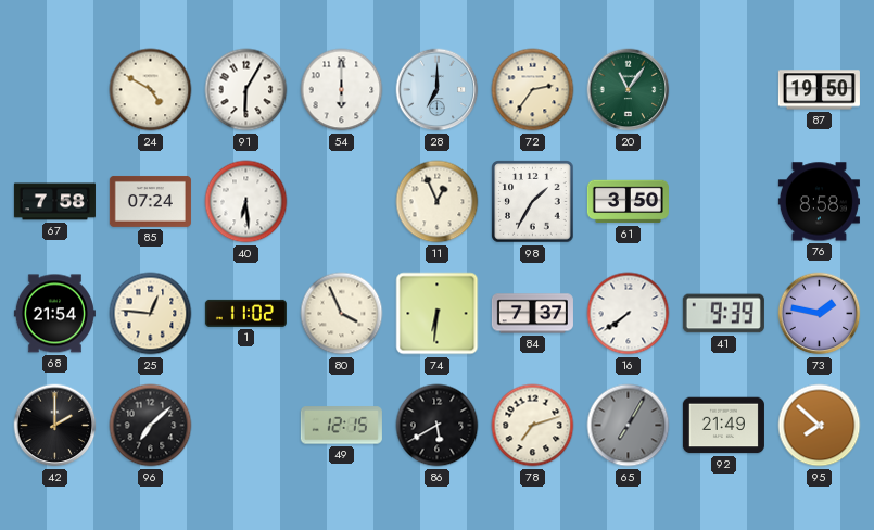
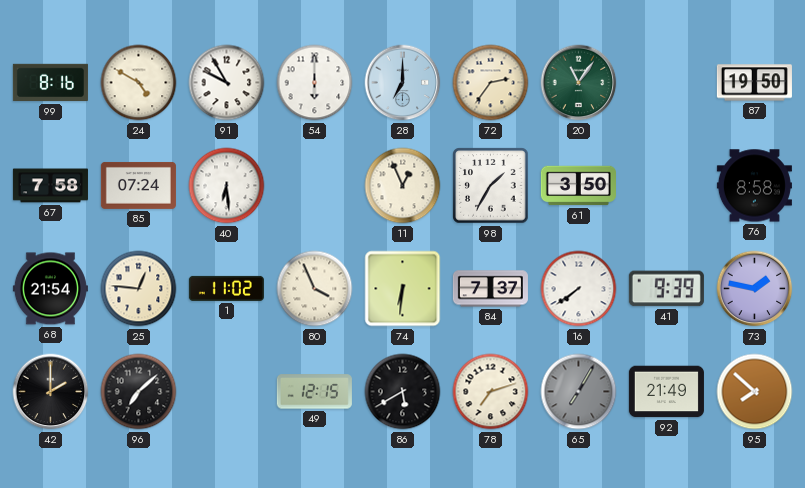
99: none -> 8:16 (50, 83)
91: 6:05 -> 9:55 (227, 83)
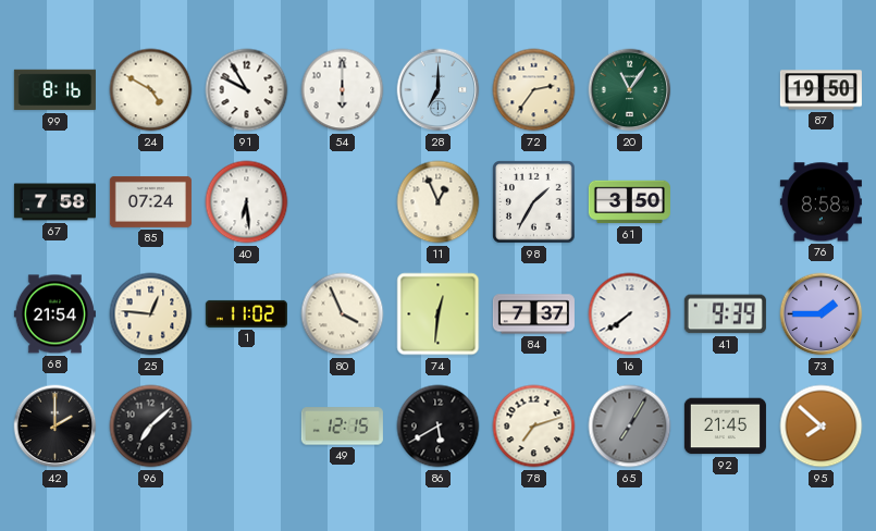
74: 6:31 -> 12:31 (439, 314)
73: 1:47 -> 1:45 (822, 314)
92: 21:49 -> 21:45 (725, 427)
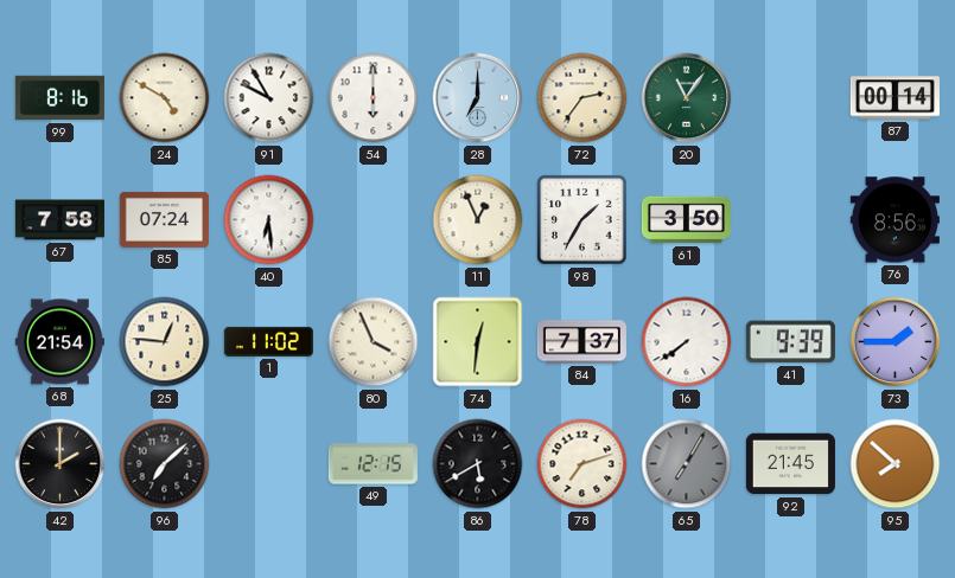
87: 19:50 -> 00:14 (894, 98)
76: 8:58 -> 8:56 (894, 220)
